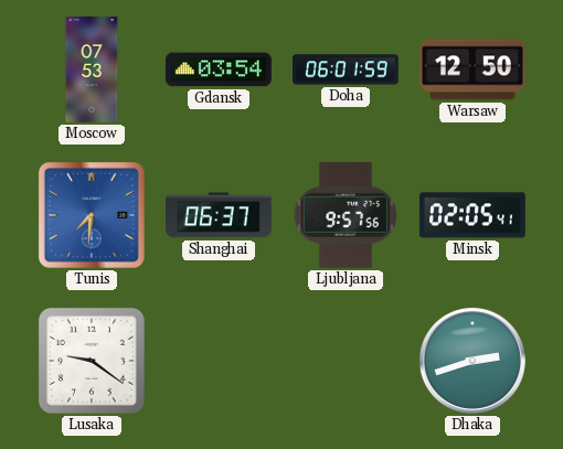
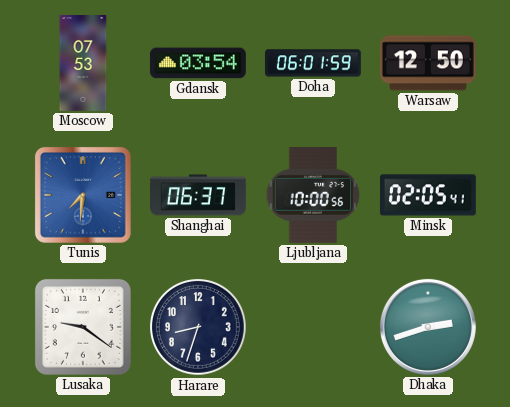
Ljubljana: 9:57 -> 10:00 (313, 195)
Harare: none -> 8:33 (199, 328)
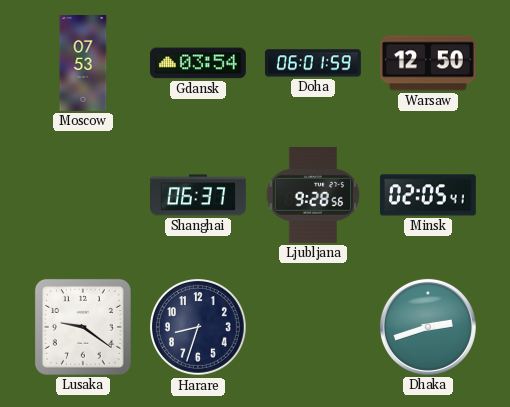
Tunis: 7:31 -> none (83, 195)
Ljubljana: 10:00 -> 9:28 (313, 195)
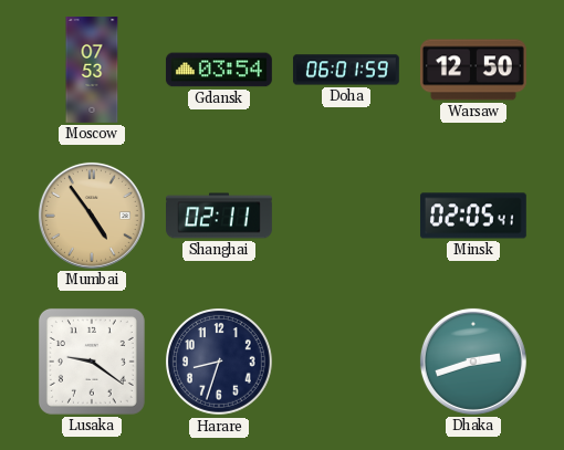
Mumbai: none -> 4:54 (92, 216)
Shanghai: 06:37 -> 02:11 (220, 216)
Ljubljana: 9:28 -> none (313, 195)
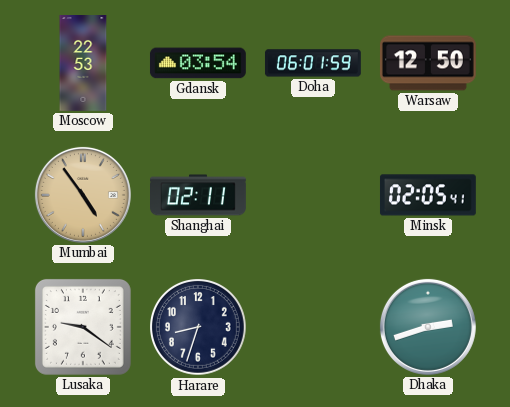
Moscow: 07:53 -> 22:53 (83, 64)
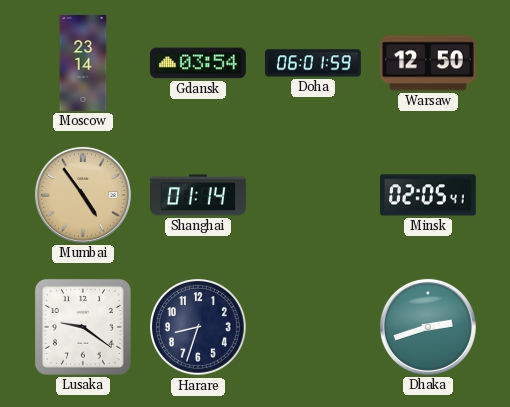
Moscow: 22:53 -> 23:14 (83, 64)
Shanghai: 02:11 -> 01:14 (199, 195)
